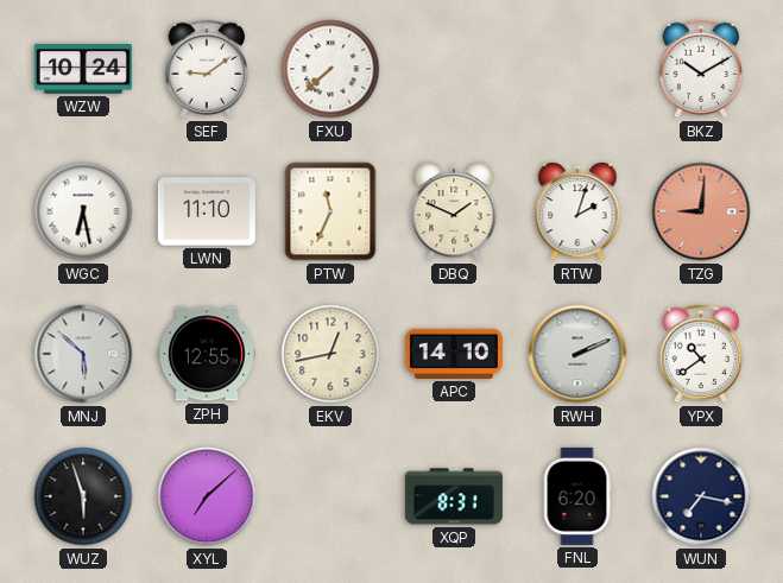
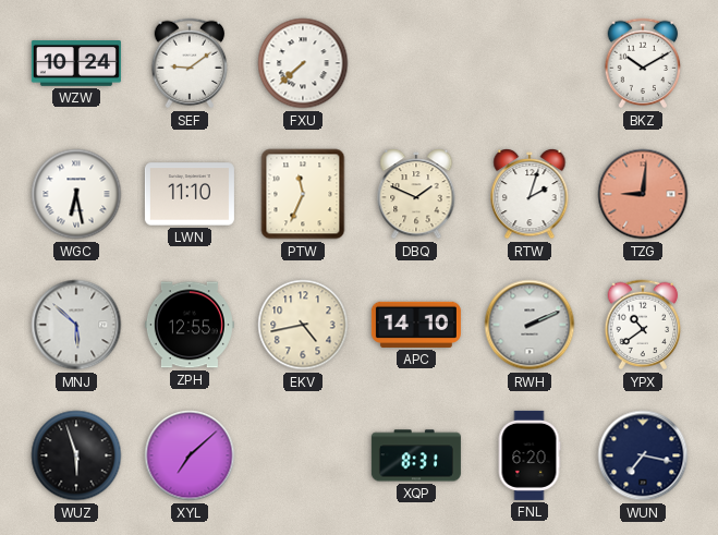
EKV: 12:43 -> 4:43 (303, 325)
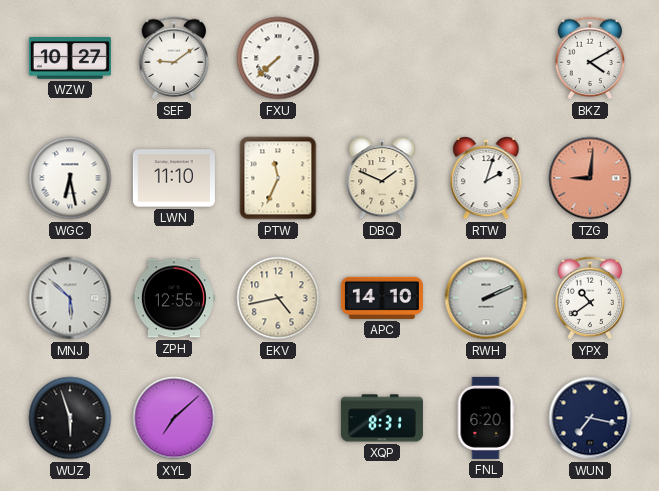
WZW: 10:24 -> 10:27 (70, 58)
BKZ: 10:10 -> 4:10 (590, 58)
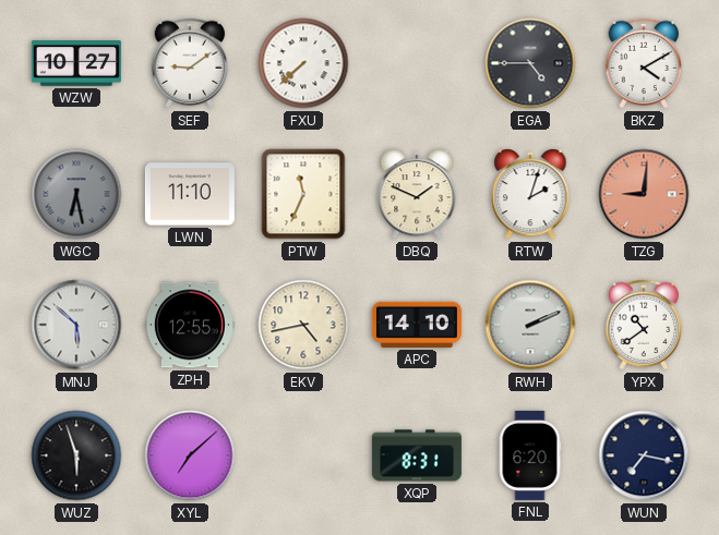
EGA: none -> 4:45 (530, 63)
WGC dial: white -> grey (76, 194)
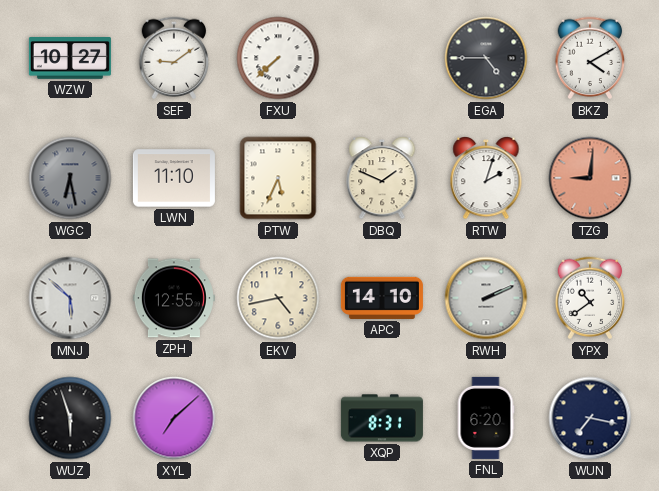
PTW: 11:34 -> 5:34 (278, 178)
